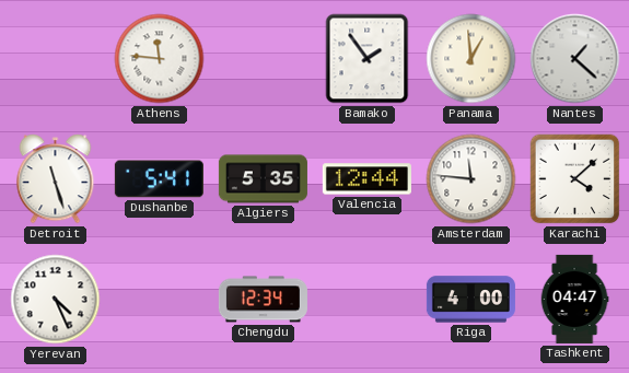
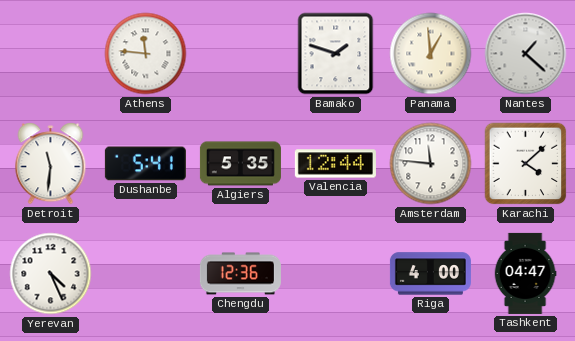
Bamako: 1:54 -> 1:48 (336, 54)
Detroit: 11:27 -> 11:31 (51, 164)
Chengdu: 12:34 -> 12:36 (240, 274)
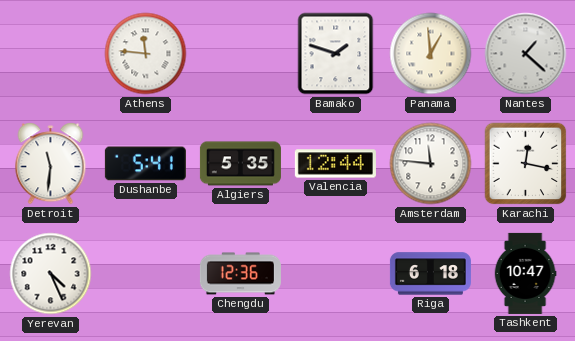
Karachi: 4:08 -> 12:17 (526, 164)
Riga: 4:00 -> 6:18 (430, 274)
Tashkent: 04:47 -> 10:47 (525, 273)
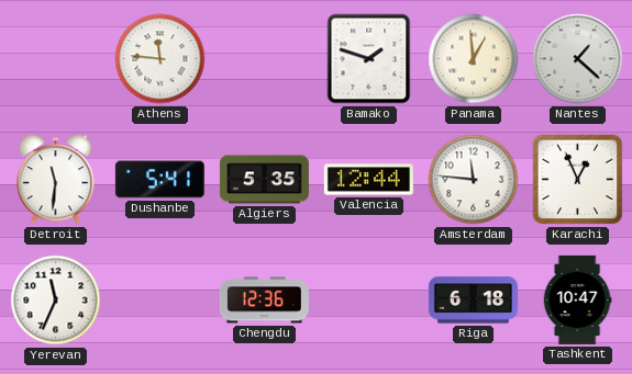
Karachi: 12:17 -> 12:56 (578, 180)
Yerevan: 4:26 -> 11:34 (56, 301)
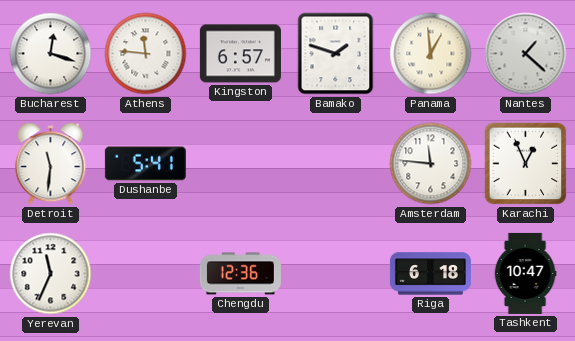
Bucharest: none -> 12:18 (51, 54)
Kingston: none -> 6:57 (240, 54)
Algiers: 5:35 -> none (264, 180)
Valencia: 12:44 -> none (368, 180)
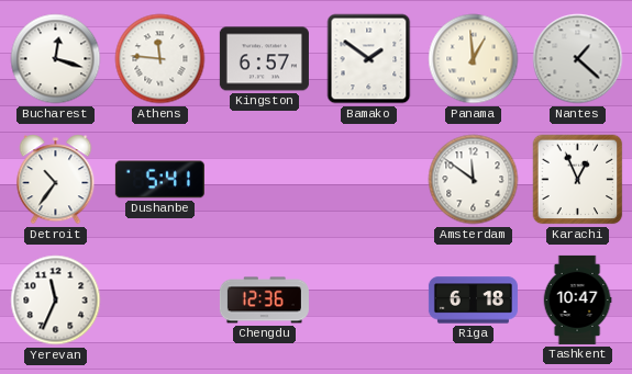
Bamako: 1:48 -> 1:51 (369, 59)
Detroit: 11:31 -> 10:36 (56, 180)
Amsterdam: 11:46 -> 11:51 (474, 180)
